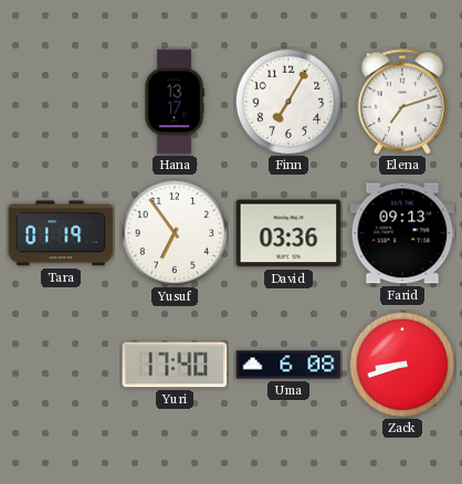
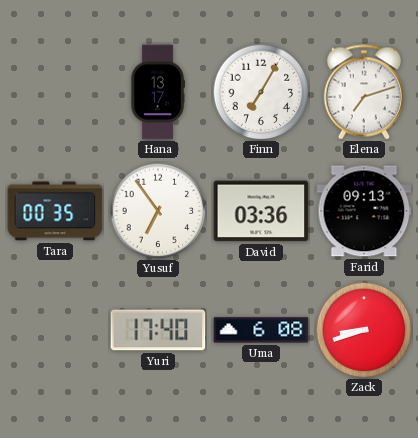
Tara: 01:19 -> 00:35 (55, 211)
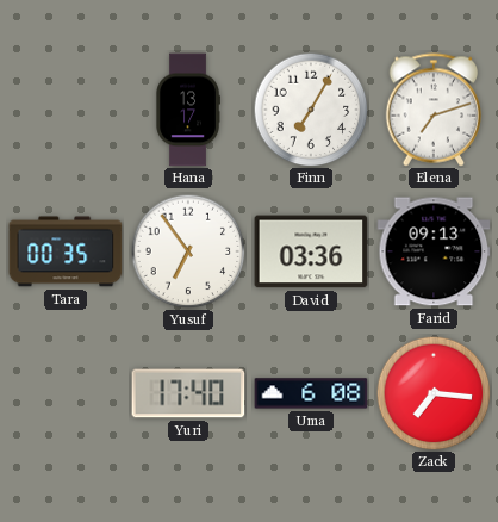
Zack: 8:42 -> 7:16 (434, 393)
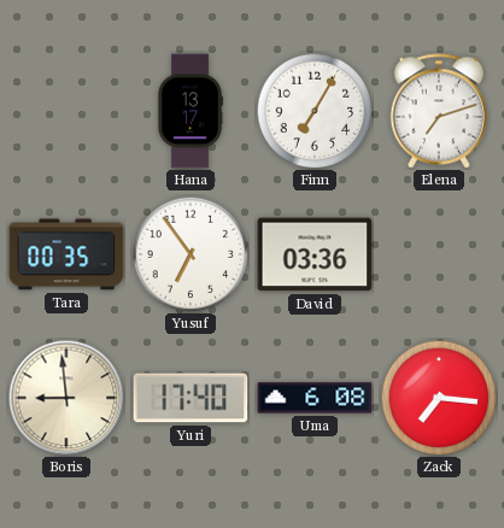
Farid: 09:13 -> none (434, 251)
Boris: none -> 8:59 (66, 398)
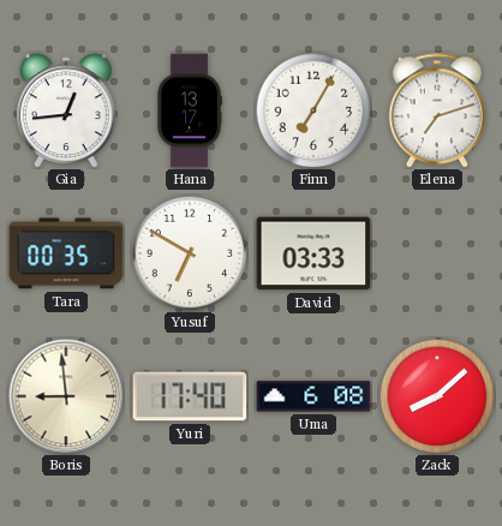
Gia: none -> 12:44 (66, 110)
Yusuf: 6:54 -> 6:50 (190, 253)
David: 03:36 -> 03:33 (313, 253)
Zack: 7:16 -> 8:08 (437, 396)
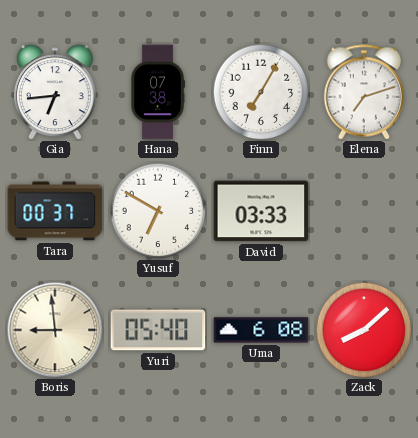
Gia: 12:44 -> 6:44 (55, 92)
Hana: 13:17 -> 07:38 (158, 92)
Tara: 00:35 -> 00:37 (55, 211)
Yuri: 17:40 -> 05:40 (158, 330)
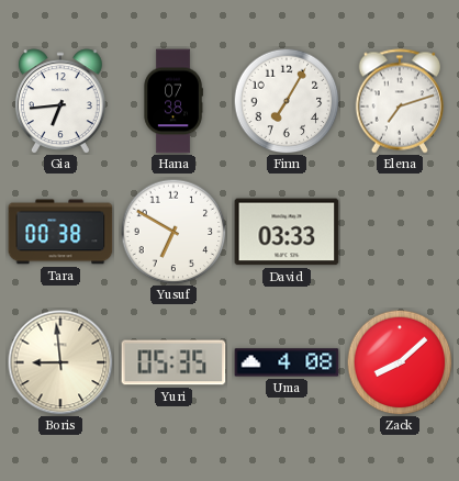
Tara: 00:37 -> 00:38 (60, 232)
Yuri: 05:40 -> 05:35 (173, 362)
Uma: 6:08 -> 4:08 (287, 362)
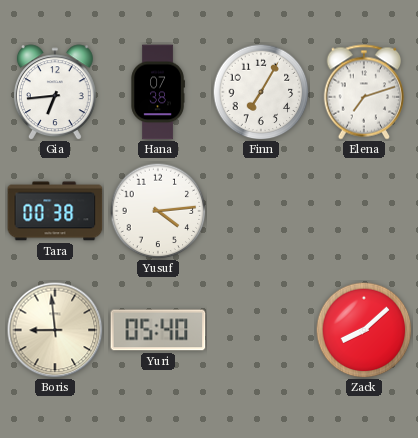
Yusuf: 6:50 -> 4:14 (158, 211)
David: 03:33 -> none (287, 232)
Yuri: 05:35 -> 05:40 (158, 330)
Uma: 4:08 -> none (287, 362)
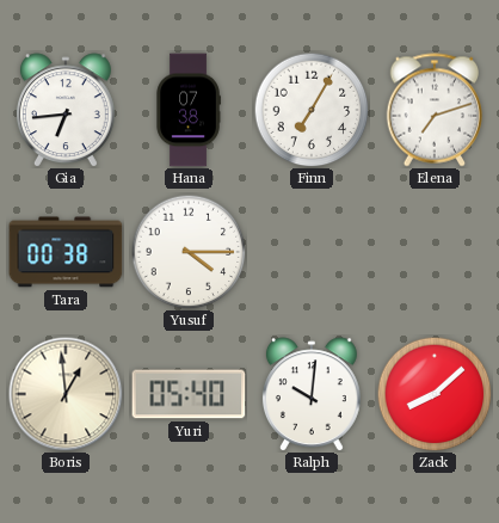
Yusuf: 4:14 -> 4:15 (189, 252)
Boris: 8:59 -> 12:59 (66, 394)
Ralph: none -> 10:01 (312, 394)
